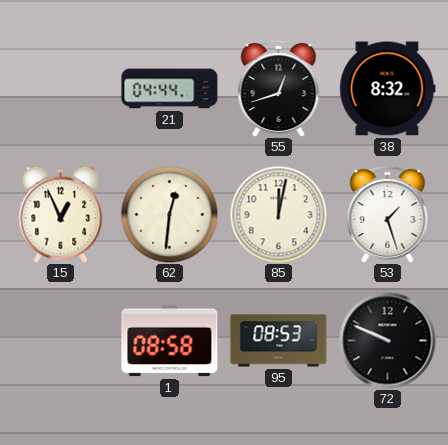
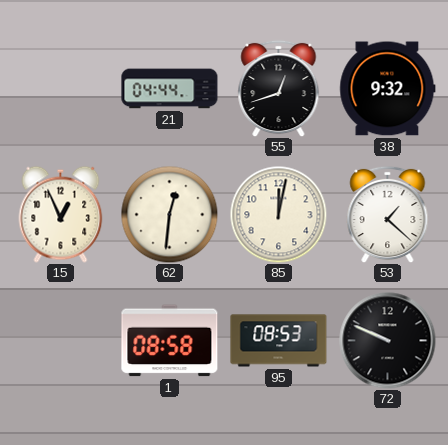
38: 8:32 -> 9:32 (388, 89)
53: 1:27 -> 1:22 (388, 214)
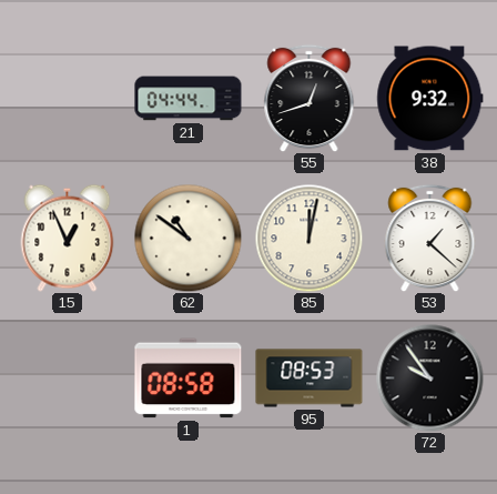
62: 12:31 -> 10:51 (187, 238)
72: 9:49 -> 9:54 (430, 379)
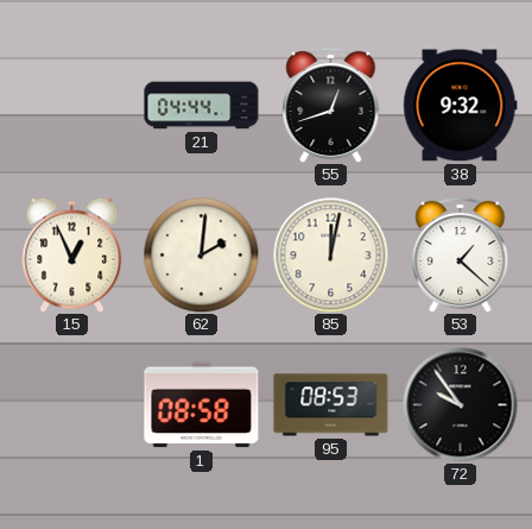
62: 10:51 -> 2:01 (201, 254)
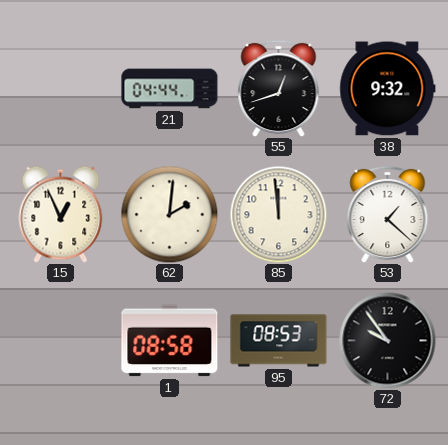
85: 12:02 -> 11:59 (278, 214)
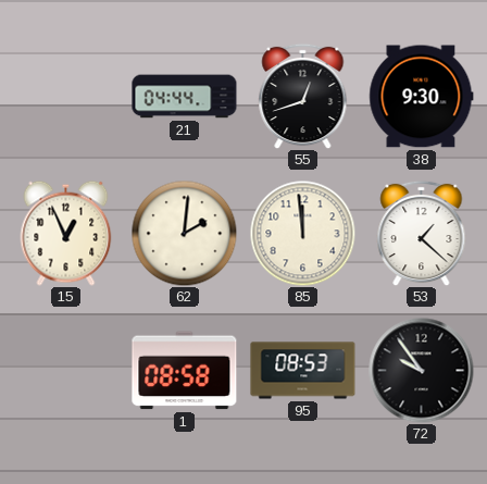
38: 9:32 -> 9:30 (422, 97)
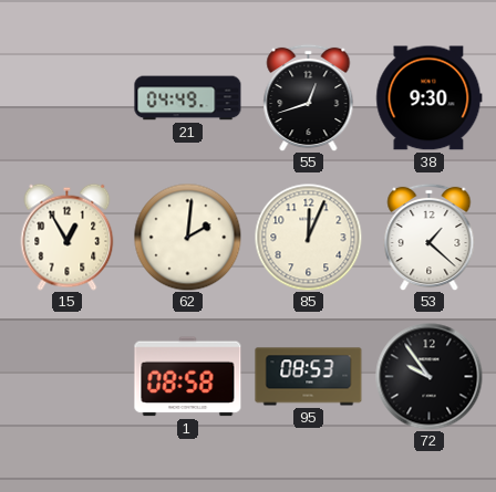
21: 04:44 -> 04:49 (188, 98)
15: 12:56 -> 12:55 (68, 237)
85: 11:59 -> 12:04 (308, 237)
